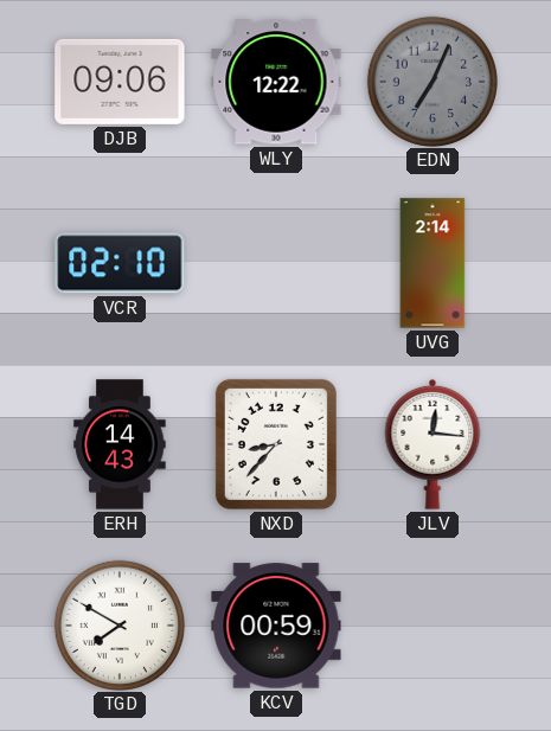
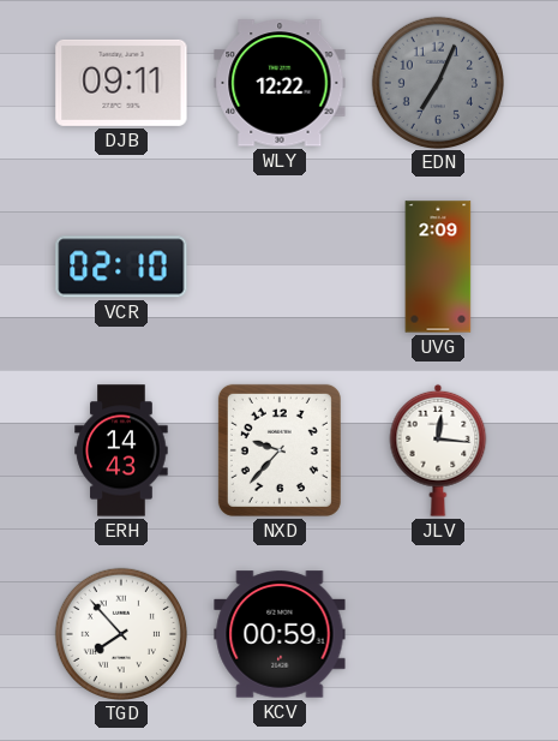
DJB: 09:06 -> 09:11 (121, 83)
UVG: 2:14 -> 2:09 (438, 267)
NXD: 8:37 -> 9:37 (280, 450)
TGD: 7:50 -> 7:53 (120, 633)
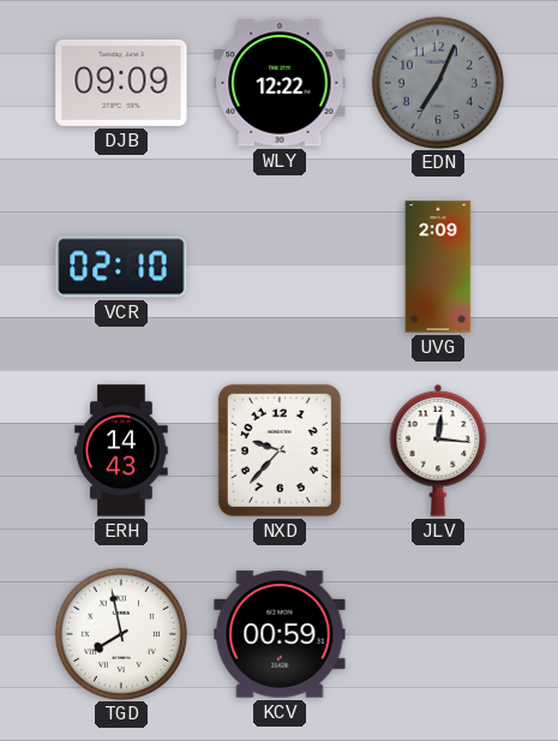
DJB: 09:11 -> 09:09 (121, 83)
TGD: 7:53 -> 7:58 (120, 633)
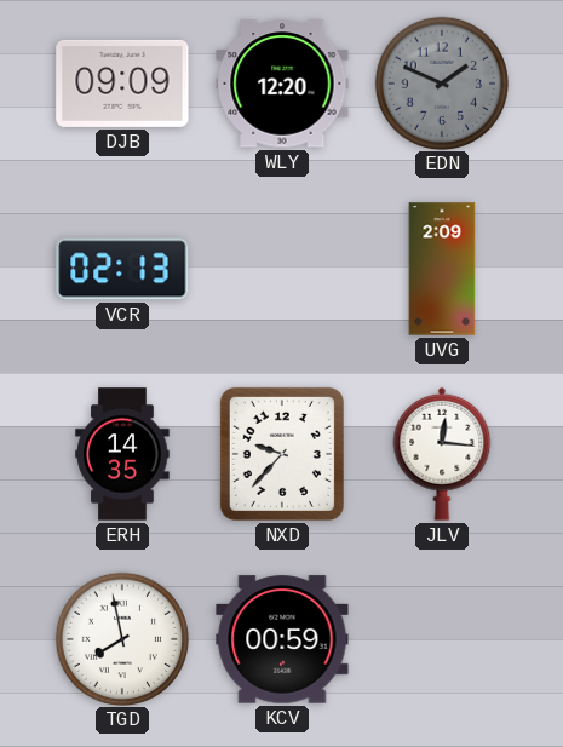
WLY: 12:22 -> 12:20 (282, 84)
EDN: 7:04 -> 1:49 (441, 82)
VCR: 02:10 -> 02:13 (122, 269)
ERH: 14:43 -> 14:35 (122, 454)
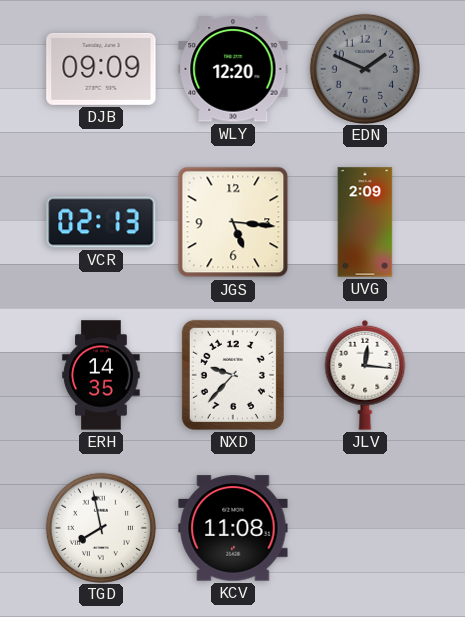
JGS: none -> 5:16 (233, 222)
KCV: 00:59 -> 11:08 (233, 528)
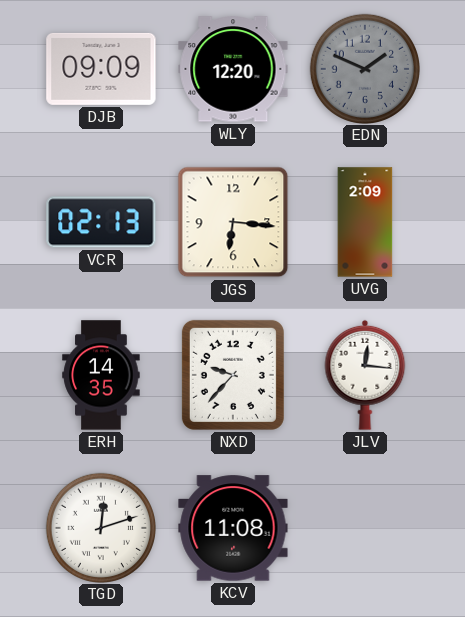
JGS: 5:16 -> 6:16 (233, 222)
TGD: 7:58 -> 12:12 (100, 527)
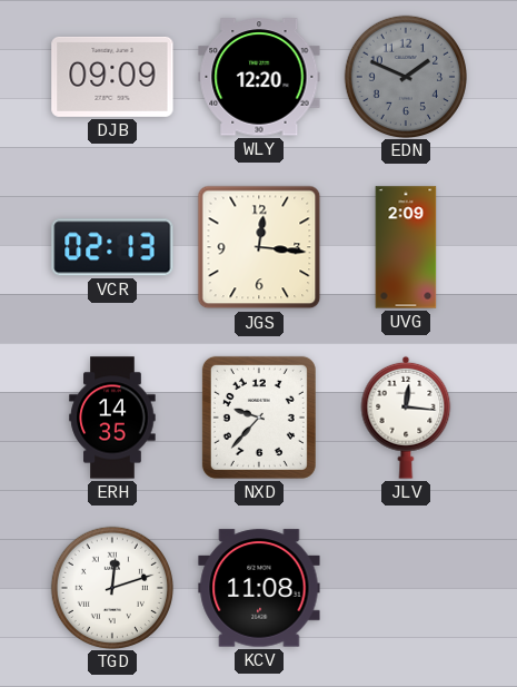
JGS: 6:16 -> 12:16 (259, 247)
